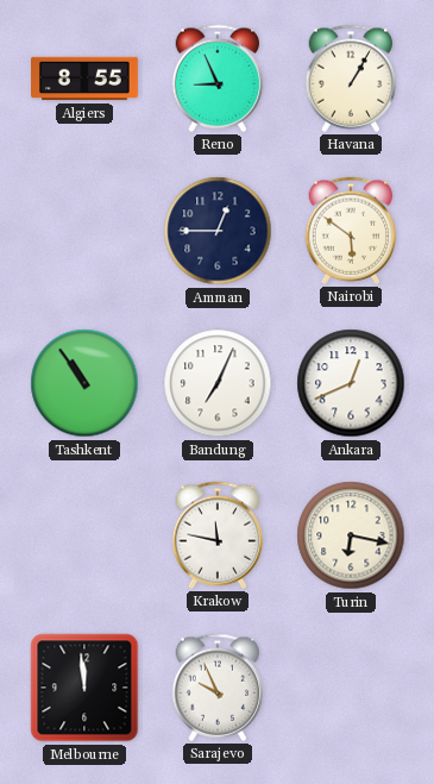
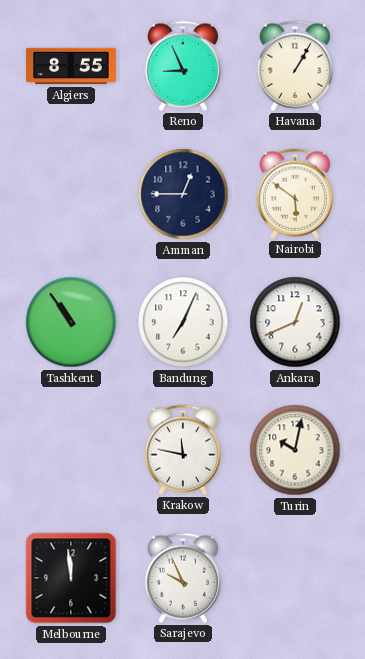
Turin: 6:17 -> 10:02 (295, 450)
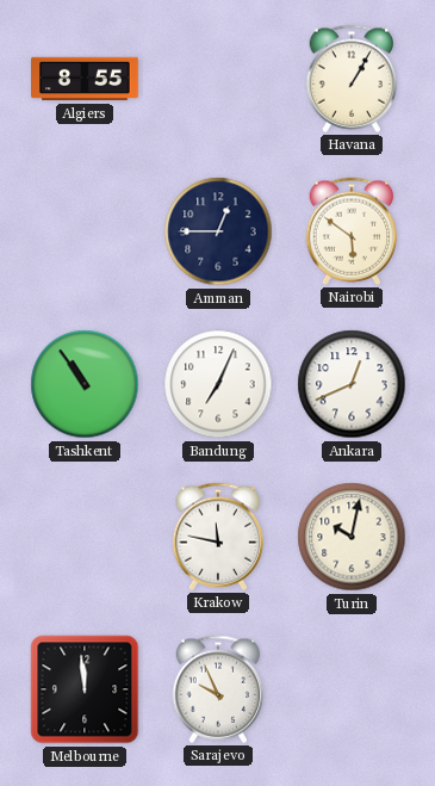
Reno: 8:56 -> none (183, 66)
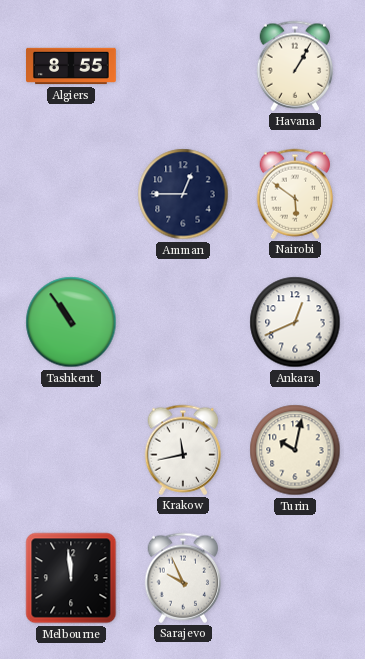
Bandung: 7:04 -> none (218, 384)
Krakow: 11:47 -> 11:43 (183, 450)
